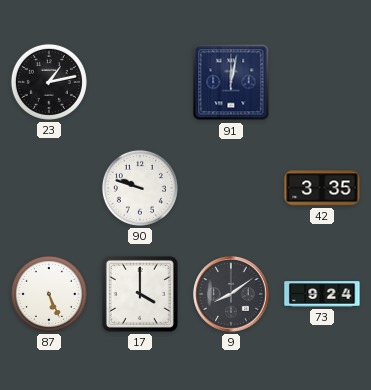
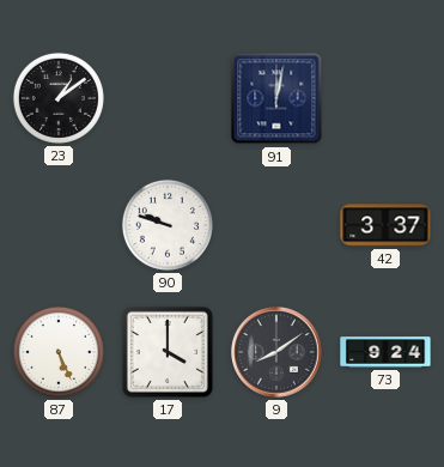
23: 1:13 -> 1:09 (59, 98)
42: 3:35 -> 3:37 (385, 225)
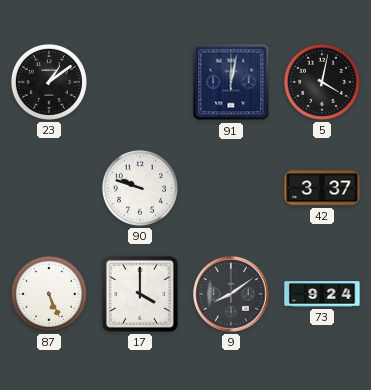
5: none -> 4:02 (322, 82)
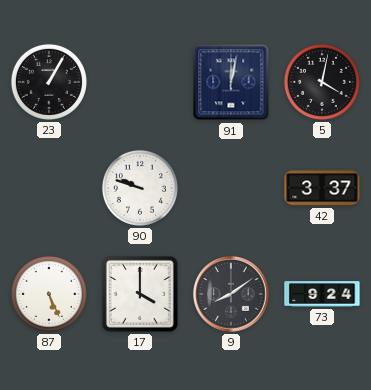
23: 1:09 -> 1:05 (49, 82)
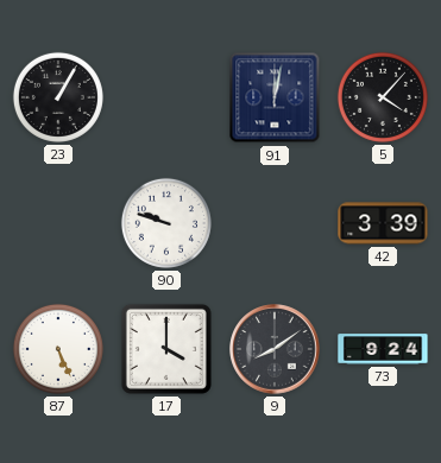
5: 4:02 -> 4:07 (383, 97)
42: 3:37 -> 3:39 (383, 223)
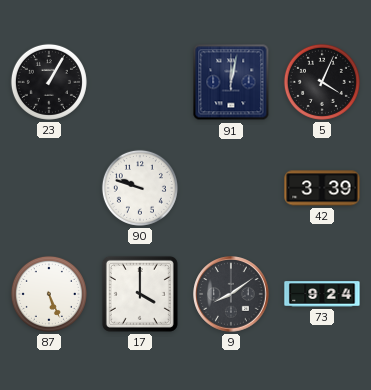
5: 4:07 -> 4:04 (322, 82)
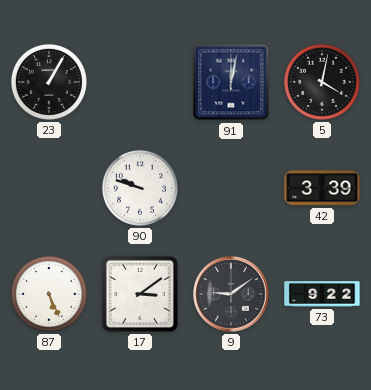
5: 4:04 -> 4:02 (322, 82)
17: 4:00 -> 3:09 (140, 294)
9: 8:09 -> 9:09 (231, 294)
73: 9:24 -> 9:22 (322, 294)
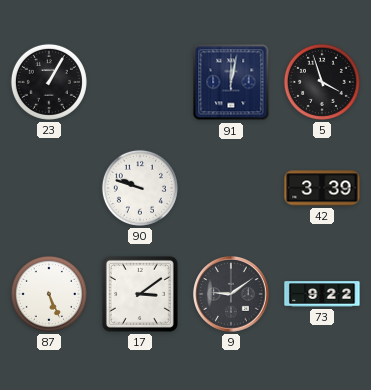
5: 4:02 -> 3:57 (322, 82)
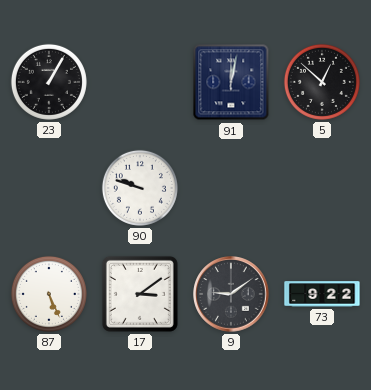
5: 3:57 -> 12:52 (322, 82)
42: 3:39 -> none (322, 188)
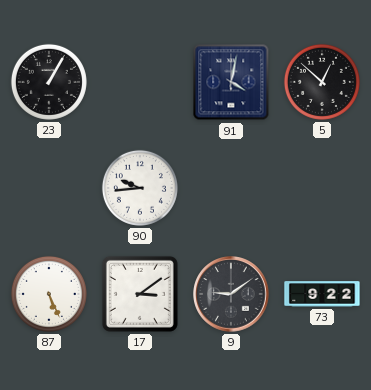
91: 12:02 -> 4:02 (231, 82)
90: 9:48 -> 9:44 (140, 188)
